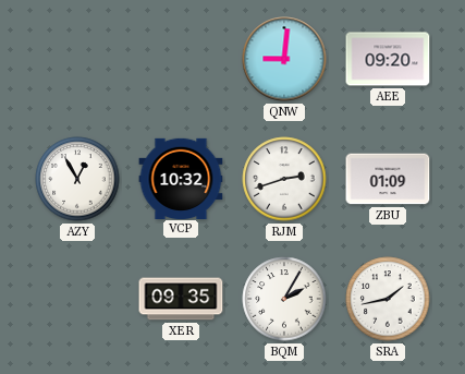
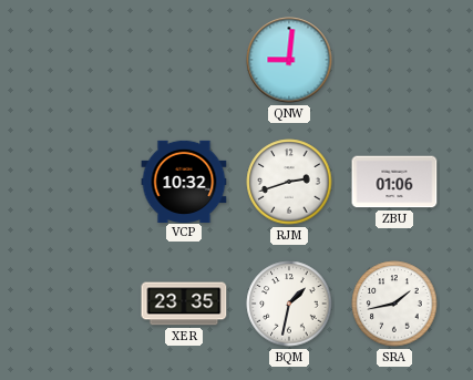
AEE: 09:20 -> none (388, 59)
AZY: 12:55 -> none (77, 179)
ZBU: 01:09 -> 01:06 (394, 182)
XER: 09:35 -> 23:35 (184, 304)
BQM: 2:05 -> 1:32 (289, 304)
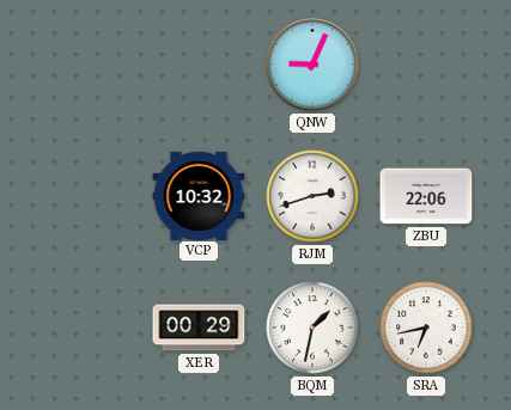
QNW: 9:01 -> 9:04 (312, 65)
ZBU: 01:06 -> 22:06 (426, 196)
XER: 23:35 -> 00:29 (199, 328)
SRA: 1:43 -> 6:43 (426, 328)
